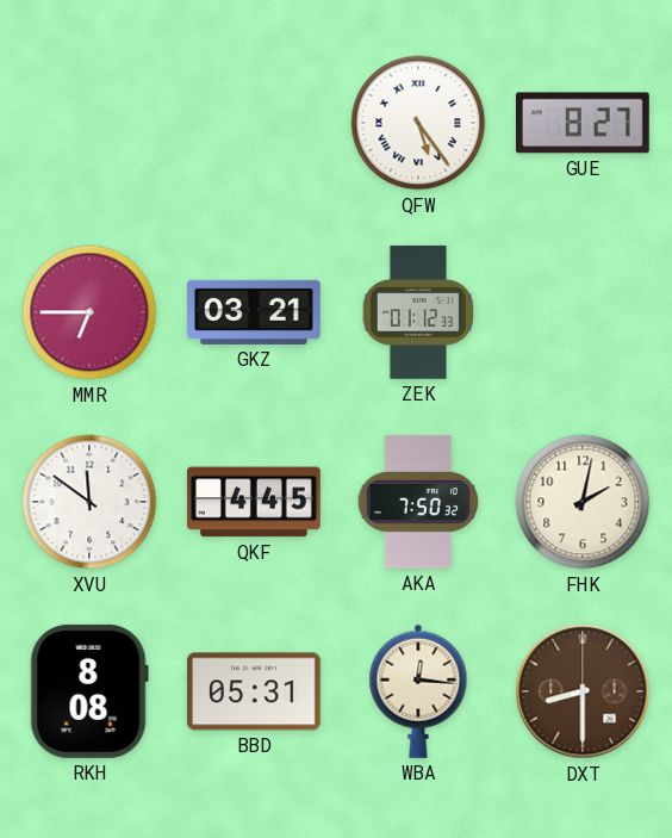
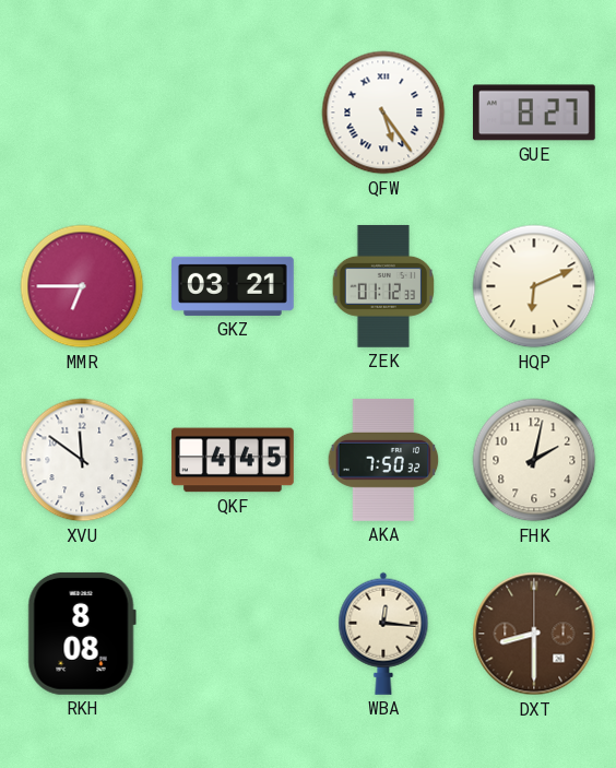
HQP: none -> 6:11 (534, 286)
BBD: 05:31 -> none (254, 691)
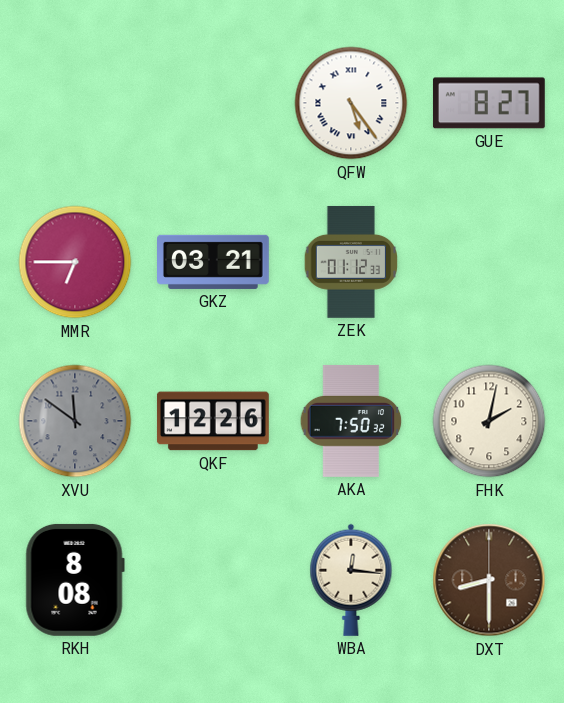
HQP: 6:11 -> none (534, 286)
XVU dial: white -> grey (75, 421)
QKF: 4:45 -> 12:26 (213, 421)
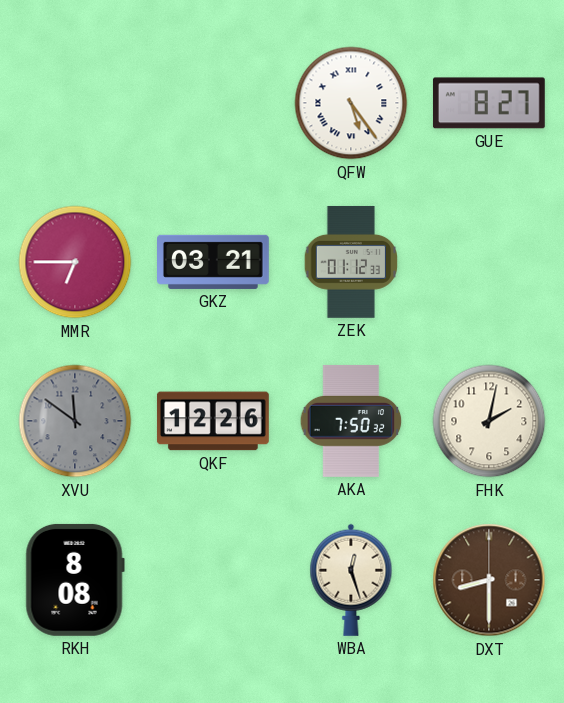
WBA: 12:16 -> 12:27 (351, 580)
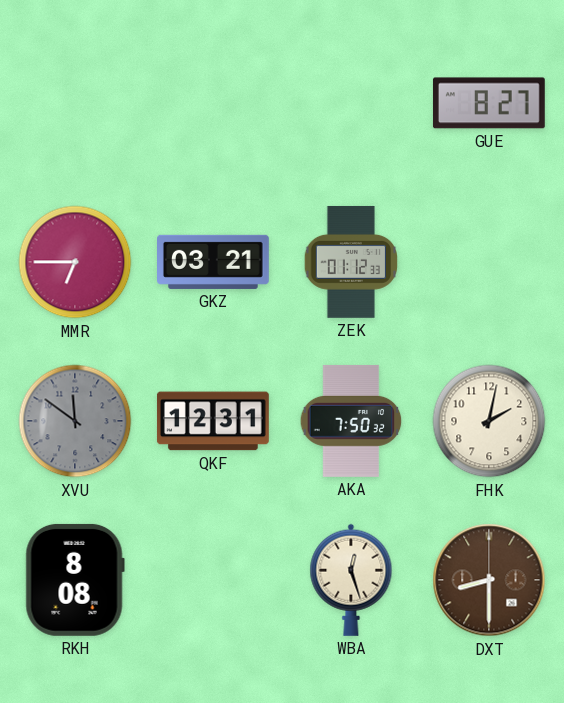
QFW: 5:24 -> none (351, 103)
QKF: 12:26 -> 12:31 (213, 421)
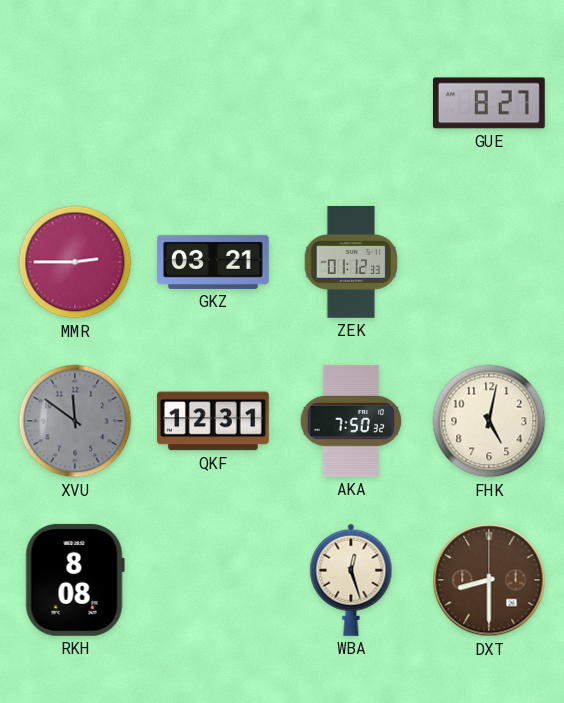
MMR: 6:45 -> 2:45 (75, 262)
FHK: 2:02 -> 5:02 (489, 421)
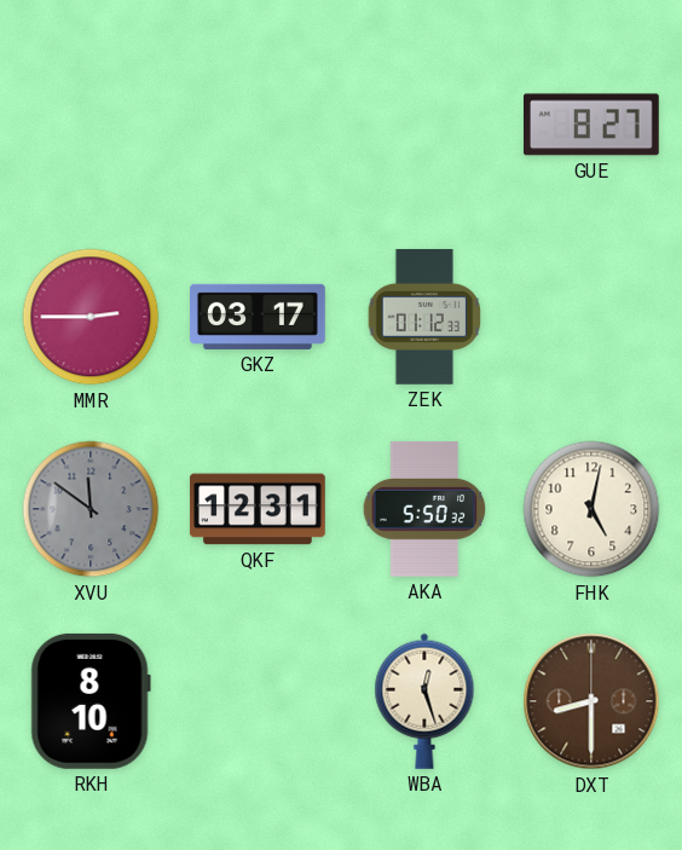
GKZ: 03:21 -> 03:17 (259, 317)
AKA: 7:50 -> 5:50 (424, 509)
RKH: 8:08 -> 8:10 (91, 701)
